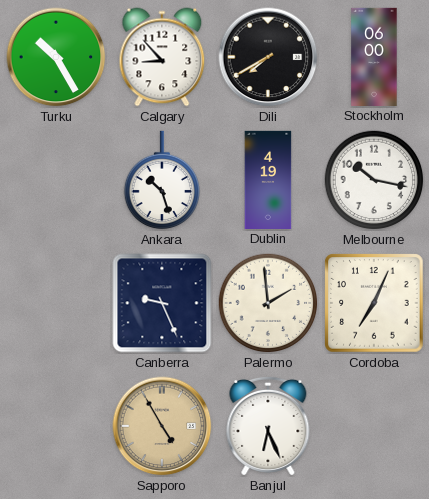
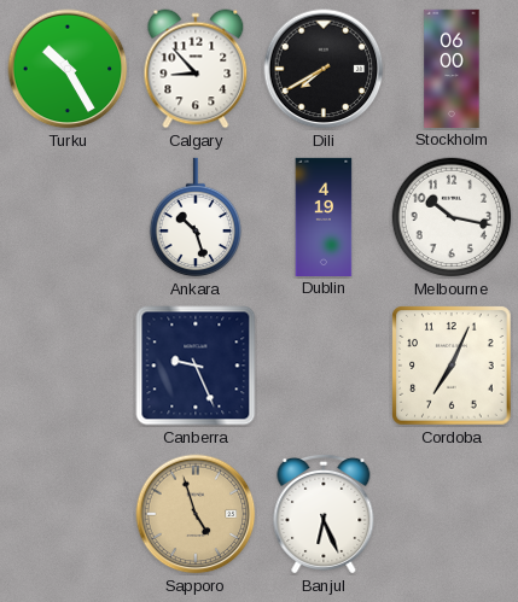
Palermo: 1:59 -> none (268, 303)
Sapporo: 4:55 -> 4:57 (196, 514)
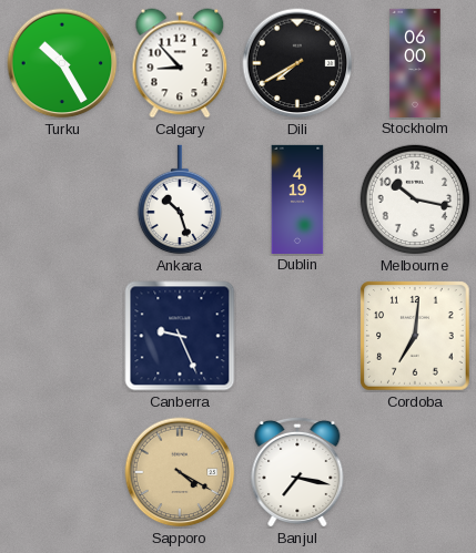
Cordoba: 7:04 -> 7:01 (415, 336)
Sapporo: 4:57 -> 4:20 (180, 472)
Banjul: 6:26 -> 7:17 (297, 472)
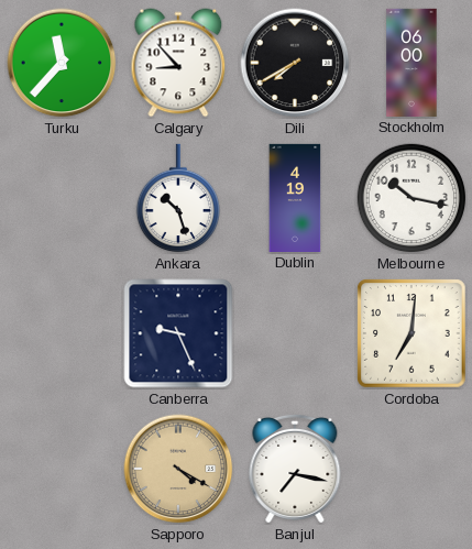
Turku: 10:25 -> 11:37 (62, 63)
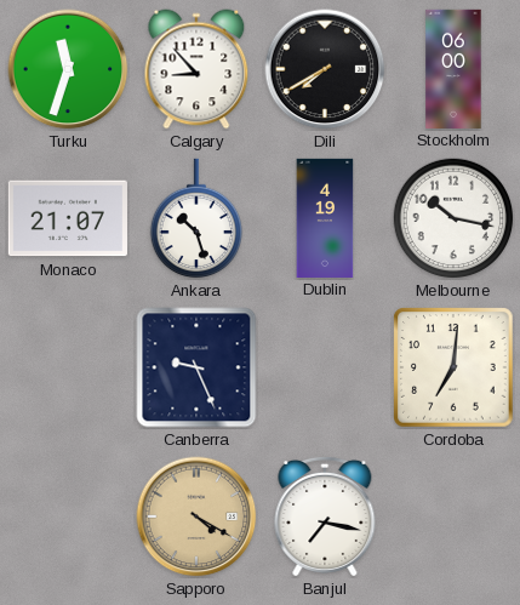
Turku: 11:37 -> 11:33 (68, 69)
Monaco: none -> 21:07 (68, 218)
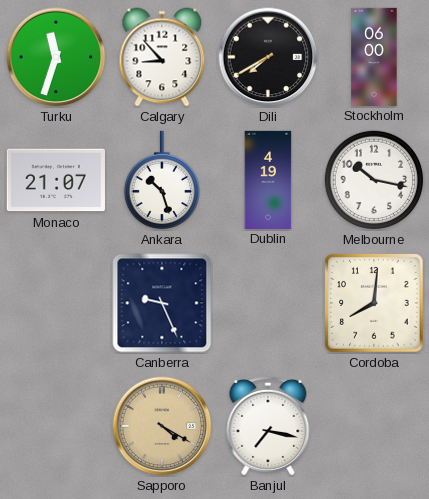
Cordoba: 7:01 -> 8:01 (374, 303)
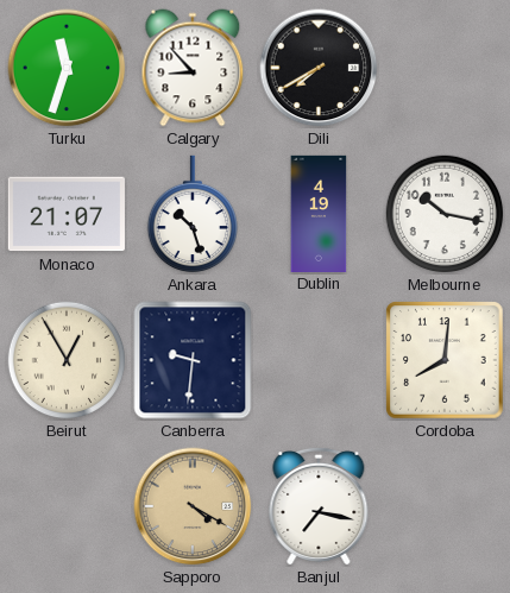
Stockholm: 06:00 -> none (374, 56)
Beirut: none -> 12:55 (67, 360)
Canberra: 9:26 -> 9:31 (193, 360)
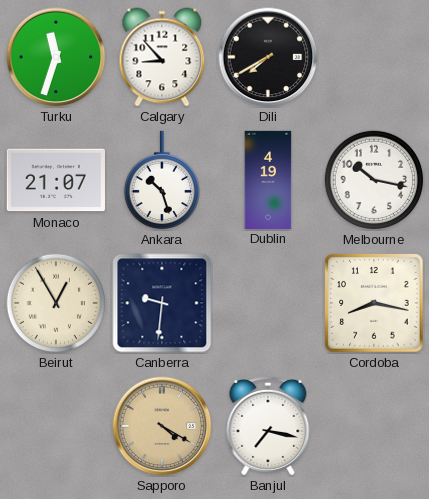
Cordoba: 8:01 -> 8:17 (374, 303)
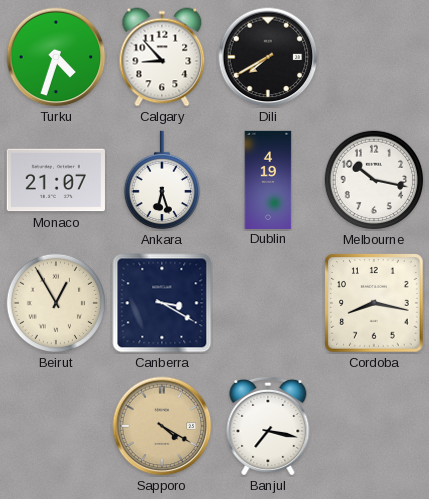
Turku: 11:33 -> 4:33 (56, 57)
Ankara: 10:27 -> 6:27 (161, 180)
Canberra: 9:31 -> 3:20 (162, 303)
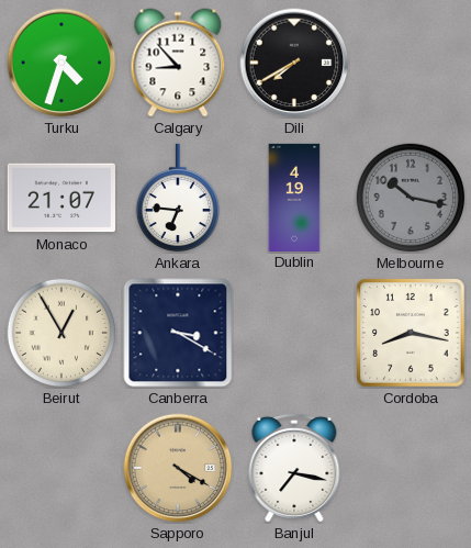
Ankara: 6:27 -> 6:46 (177, 198)
Melbourne dial: white -> grey (411, 198)
